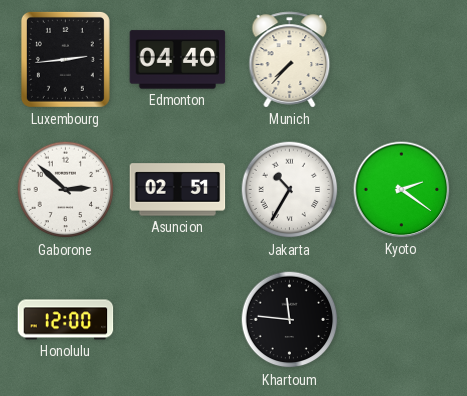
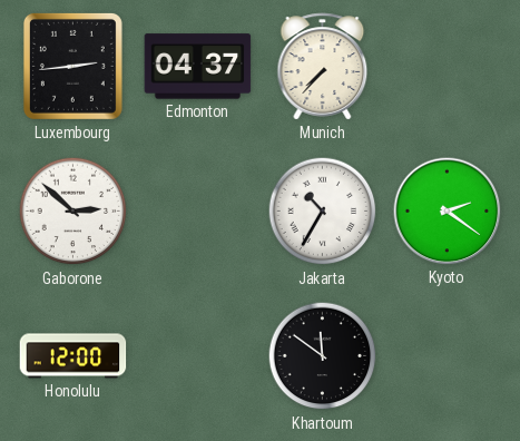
Edmonton: 04:40 -> 04:37 (198, 67)
Asuncion: 02:51 -> none (178, 190)
Khartoum: 11:46 -> 11:51 (323, 356)
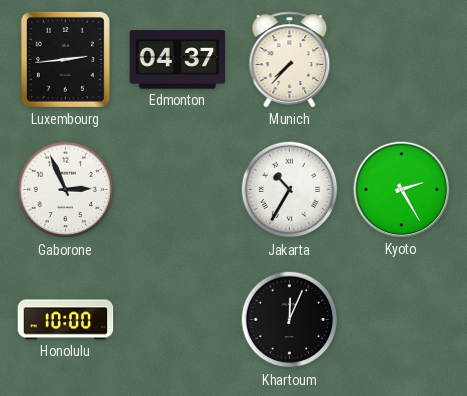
Gaborone: 2:52 -> 2:56 (66, 190)
Kyoto: 2:21 -> 2:25 (402, 190)
Honolulu: 12:00 -> 10:00 (66, 320)
Khartoum: 11:51 -> 12:04 (290, 320)
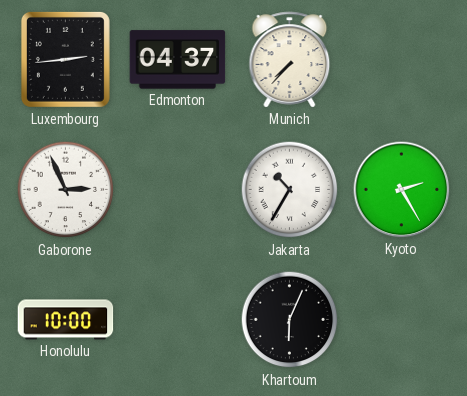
Khartoum: 12:04 -> 6:04 (290, 320)
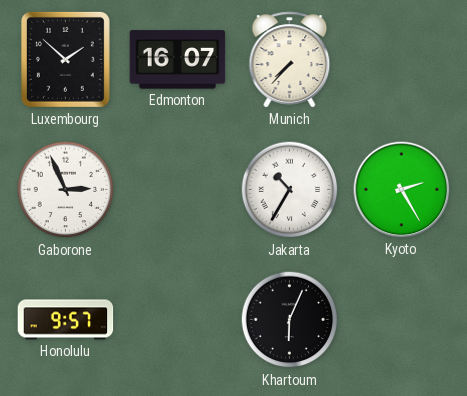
Luxembourg: 2:44 -> 1:52 (65, 59)
Edmonton: 04:37 -> 16:07 (178, 60)
Honolulu: 10:00 -> 9:57 (66, 320)
